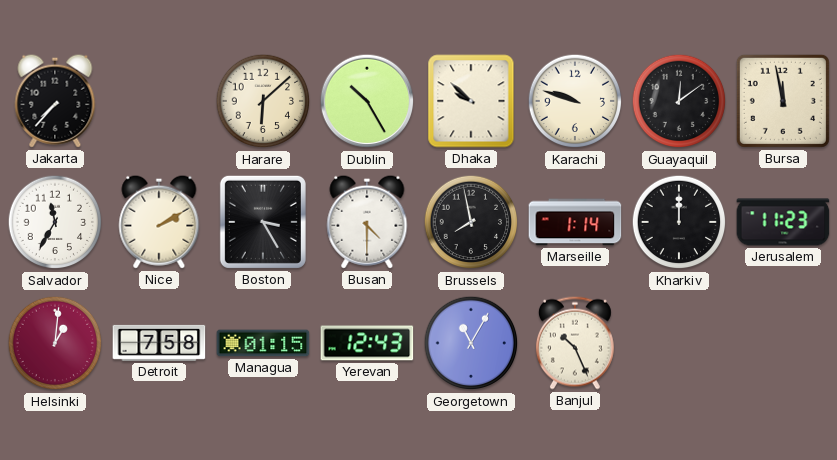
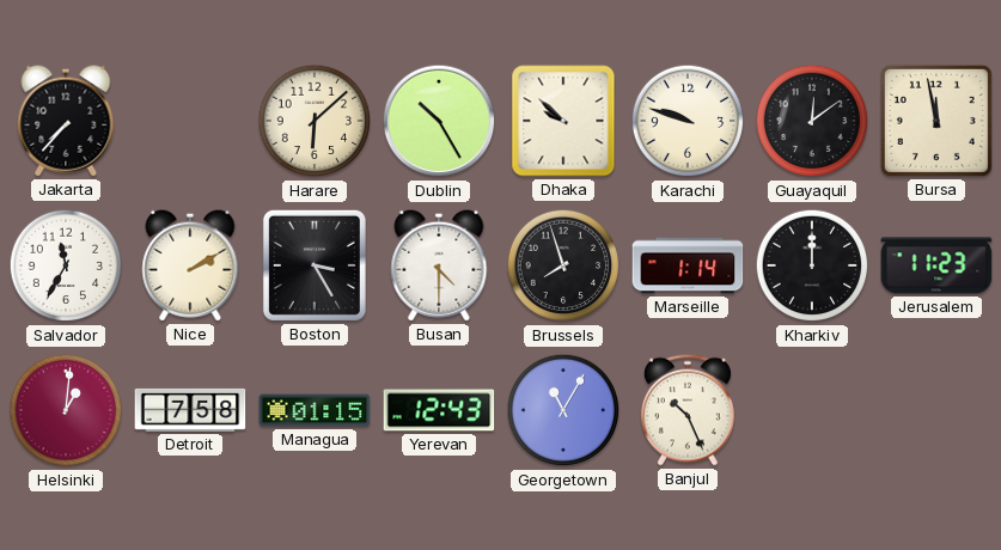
Brussels: 7:58 -> 7:57 (563, 265)
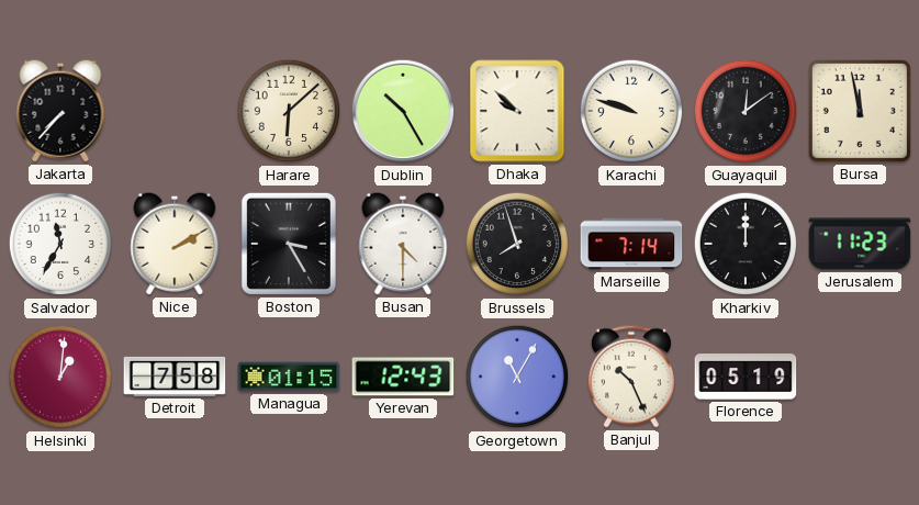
Marseille: 1:14 -> 7:14 (631, 244)
Florence: none -> 05:19 (746, 377)
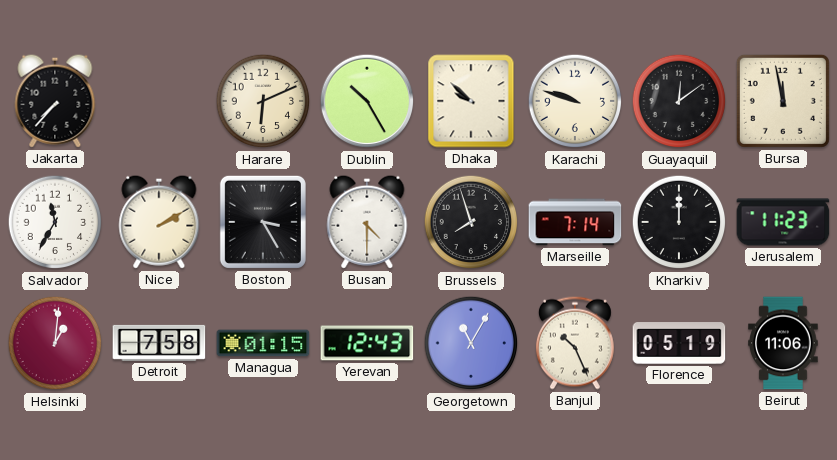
Harare: 6:08 -> 6:11 (263, 101)
Beirut: none -> 11:06 (783, 343)
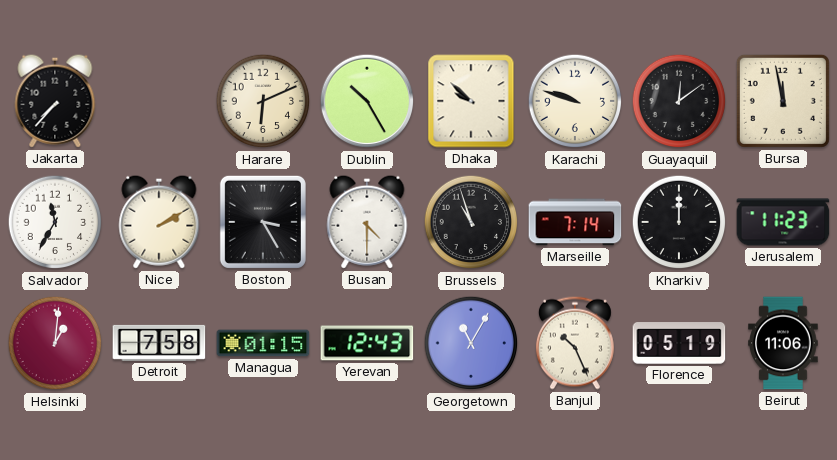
Brussels: 7:57 -> 10:57 (471, 222)
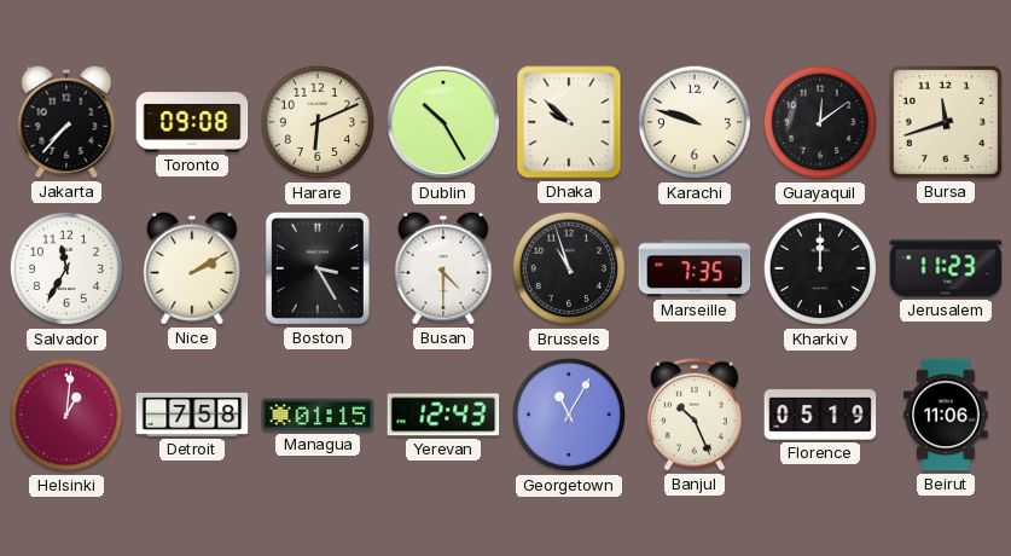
Toronto: none -> 09:08 (192, 122)
Bursa: 11:58 -> 11:42 (946, 122)
Marseille: 7:14 -> 7:35 (695, 268)
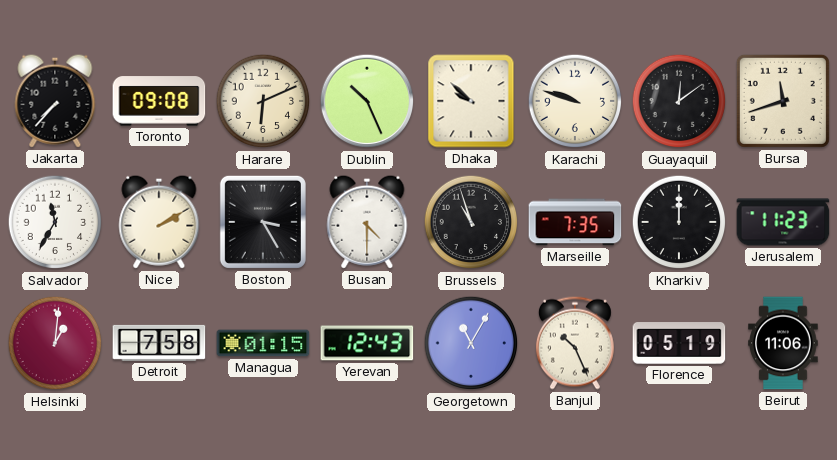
Dublin: 10:25 -> 10:26 (367, 101)
